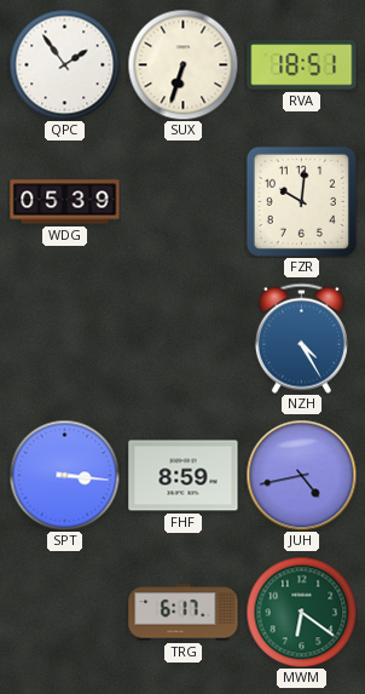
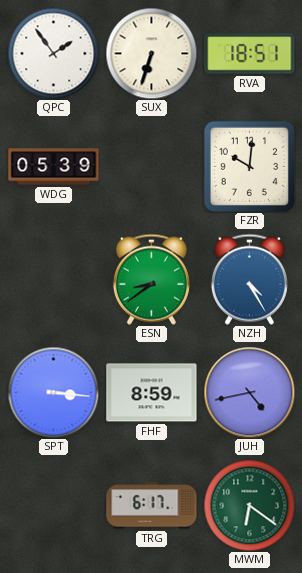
ESN: none -> 8:39 (151, 279)
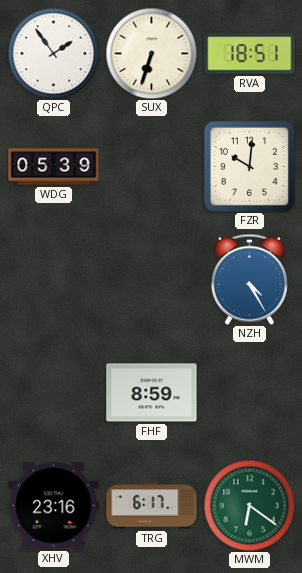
ESN: 8:39 -> none (151, 279)
SPT: 3:16 -> none (53, 392)
JUH: 4:43 -> none (249, 392)
XHV: none -> 23:16 (54, 506)
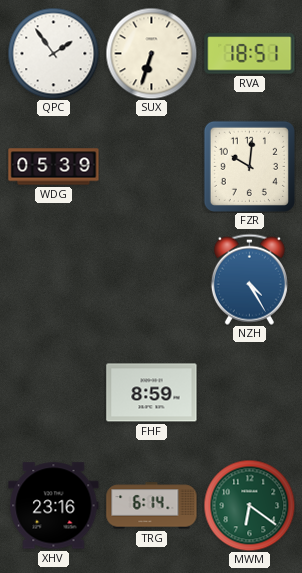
TRG: 6:17 -> 6:14 (152, 506)
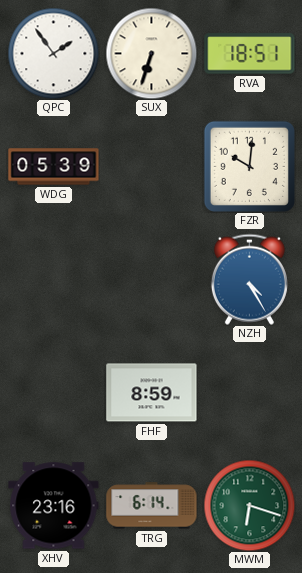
MWM: 6:21 -> 6:18 (249, 505)
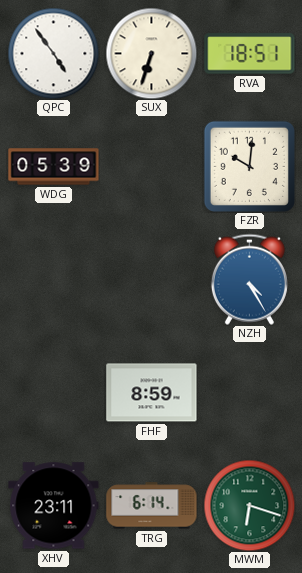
QPC: 1:54 -> 4:54 (53, 53)
XHV: 23:16 -> 23:11 (54, 506)
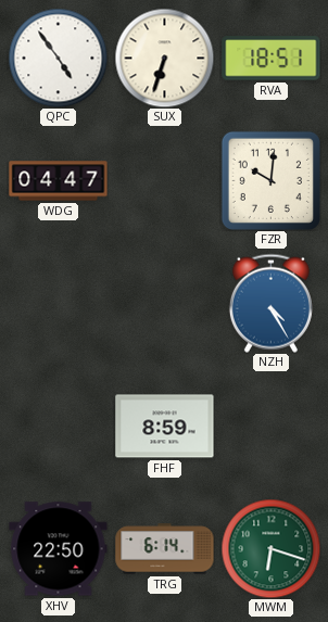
WDG: 05:39 -> 04:47 (59, 181)
XHV: 23:11 -> 22:50 (59, 549)
